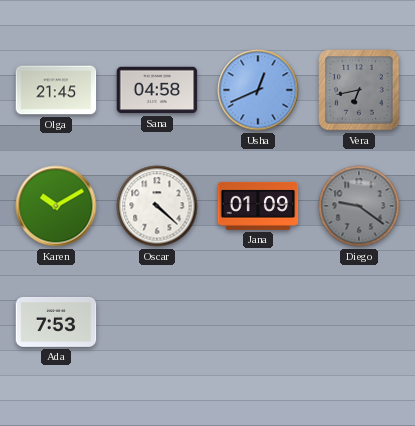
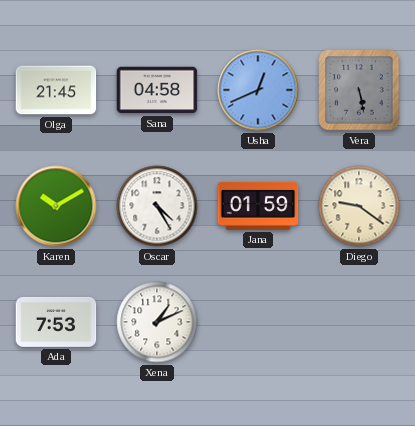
Vera: 6:43 -> 5:28 (359, 90)
Oscar: 4:22 -> 4:25 (157, 206)
Jana: 01:09 -> 01:59 (258, 206)
Diego dial: grey -> cream (359, 206)
Xena: none -> 1:11 (157, 322)
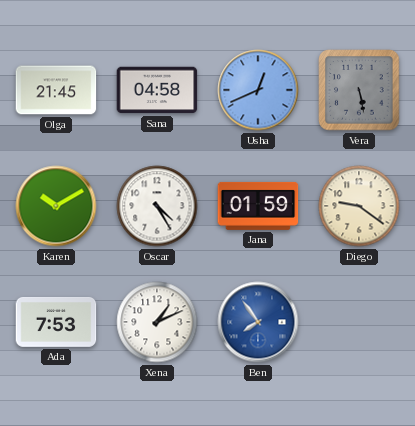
Ben: none -> 7:54 (258, 322)
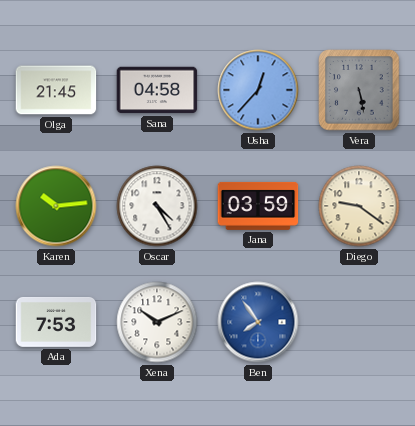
Usha: 12:41 -> 12:37 (258, 90)
Karen: 10:10 -> 10:14 (56, 206)
Jana: 01:59 -> 03:59 (258, 206)
Xena: 1:11 -> 10:11 (157, 322)
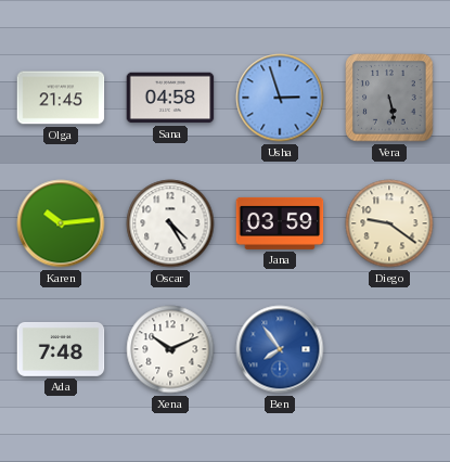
Usha: 12:37 -> 2:57 (280, 98)
Ada: 7:53 -> 7:48 (61, 349)
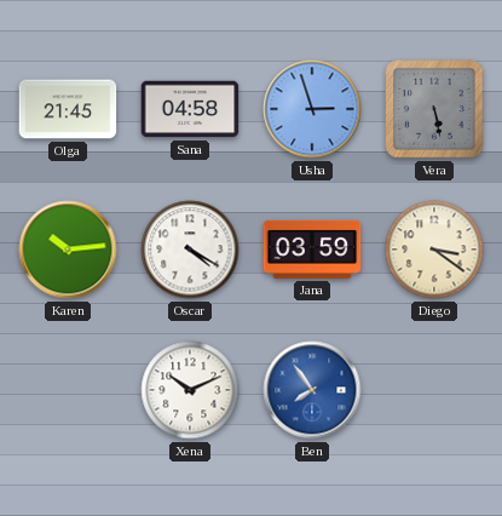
Oscar: 4:25 -> 4:20 (190, 250)
Diego: 9:21 -> 3:21 (434, 250)
Ada: 7:48 -> none (61, 349)
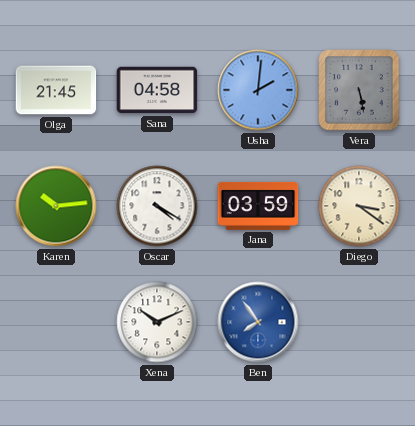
Usha: 2:57 -> 2:01 (258, 90)
